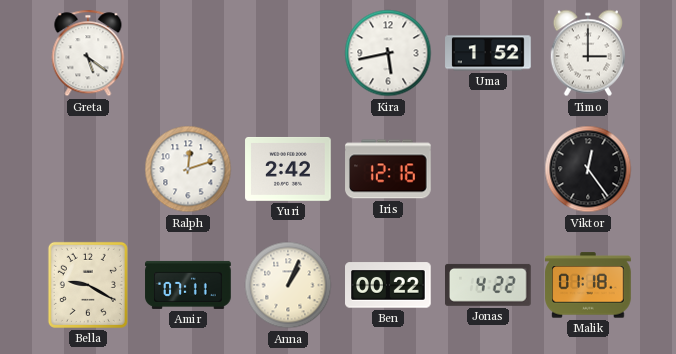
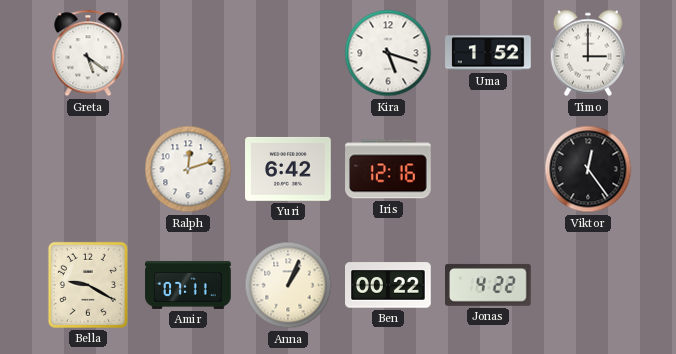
Kira: 5:43 -> 5:18 (388, 53)
Yuri: 2:42 -> 6:42 (288, 169)
Malik: 01:18 -> none (588, 285)
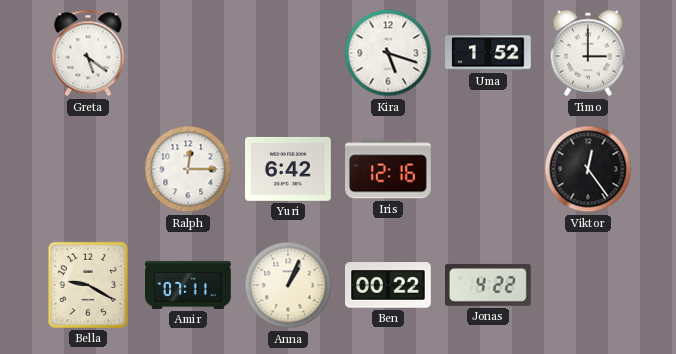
Ralph: 12:12 -> 12:15 (188, 169)
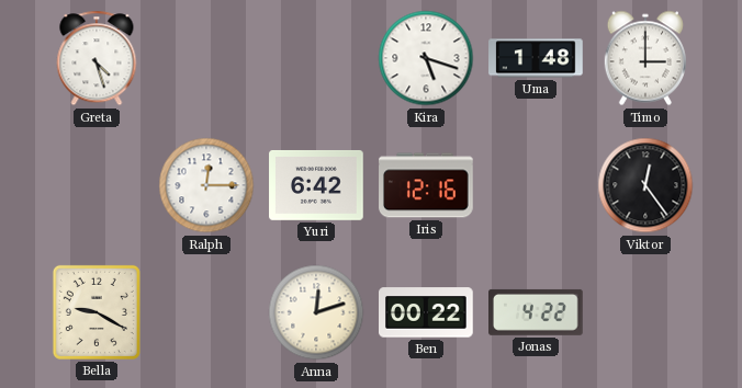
Greta: 5:21 -> 4:27 (97, 58)
Uma: 1:52 -> 1:48 (536, 58)
Amir: 07:11 -> none (188, 285)
Anna: 1:04 -> 12:12 (316, 312)
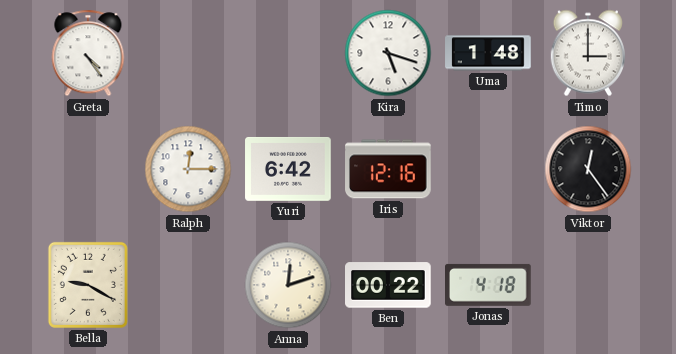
Greta: 4:27 -> 4:24 (88, 53)
Jonas: 4:22 -> 4:18 (489, 285)
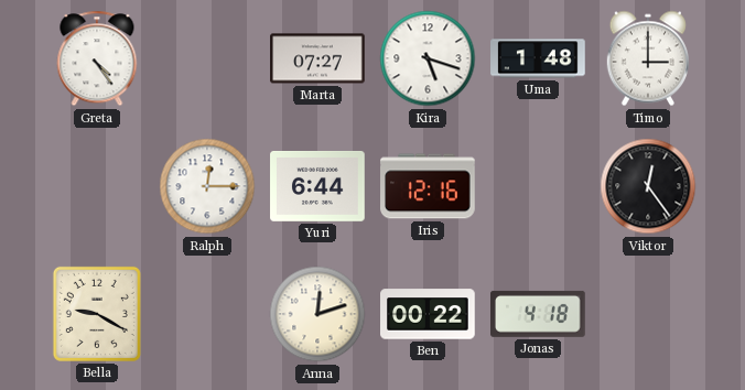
Marta: none -> 07:27 (317, 58)
Yuri: 6:42 -> 6:44 (317, 186)
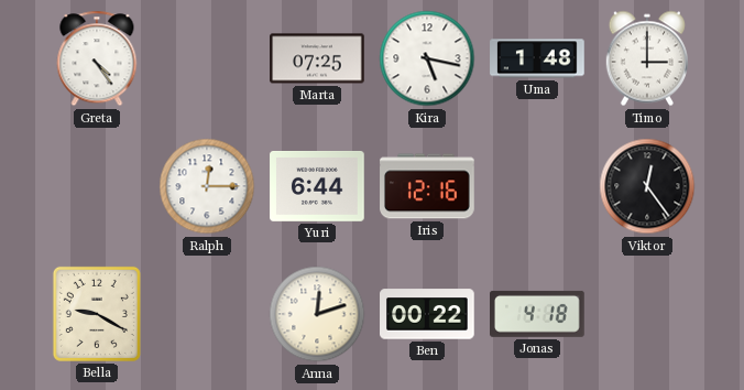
Marta: 07:27 -> 07:25 (317, 58)
Kira: 5:18 -> 5:17 (427, 58)
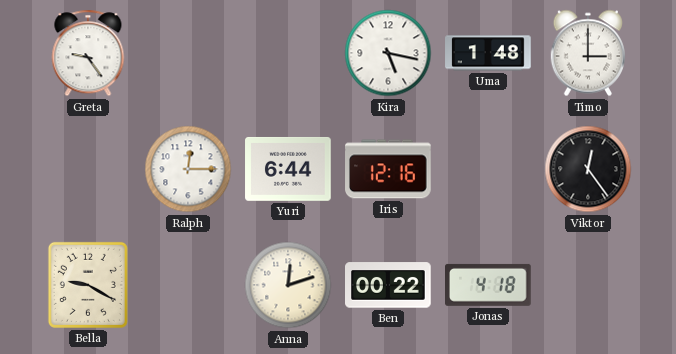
Greta: 4:24 -> 9:24 (88, 53)
Marta: 07:25 -> none (317, 58)
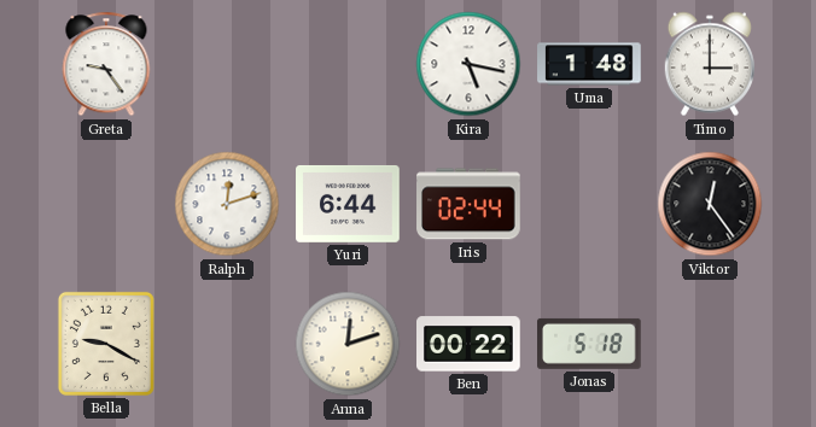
Ralph: 12:15 -> 12:12 (227, 204)
Iris: 12:16 -> 02:44 (468, 204)
Jonas: 4:18 -> 5:18 (590, 344)
